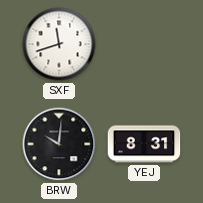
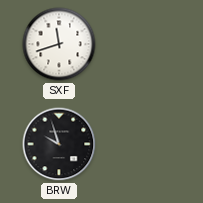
BRW: 10:01 -> 9:57 (59, 144)
YEJ: 8:31 -> none (144, 144)
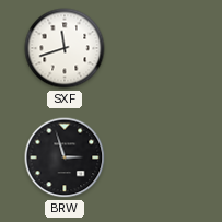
BRW: 9:57 -> 2:57 (65, 157)
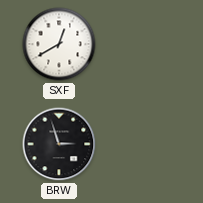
SXF: 11:42 -> 12:40 (59, 44)
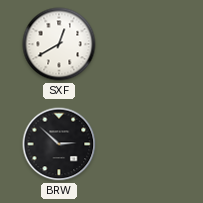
BRW: 2:57 -> 2:52 (59, 144)
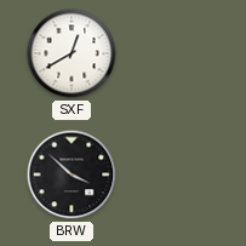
BRW: 2:52 -> 3:52 (71, 175)
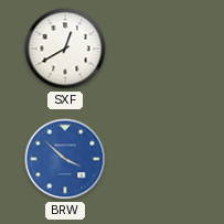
BRW dial: black -> blue (65, 159)
